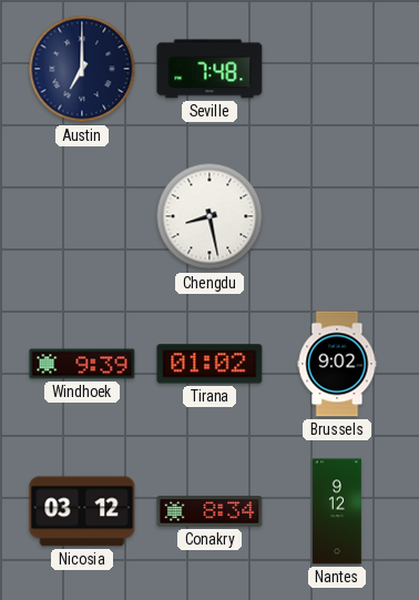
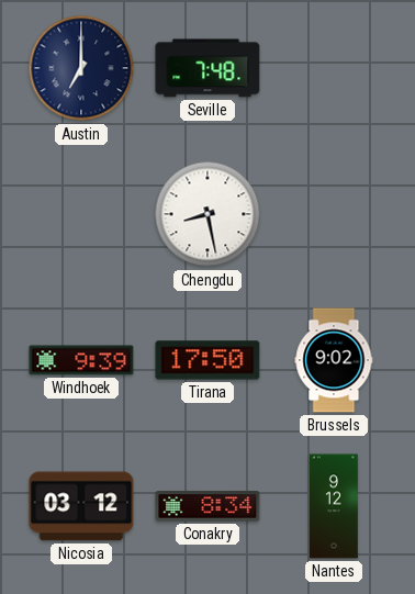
Tirana: 01:02 -> 17:50 (207, 360)
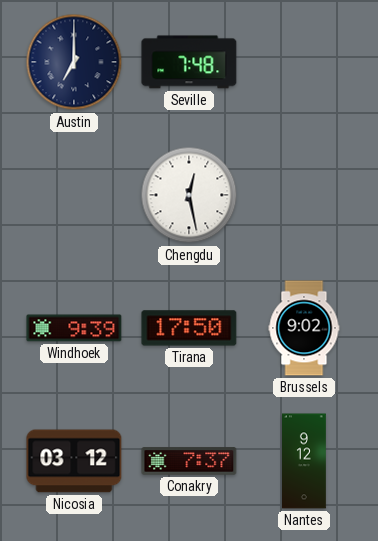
Chengdu: 8:28 -> 12:28 (189, 195)
Conakry: 8:34 -> 7:37 (189, 461)
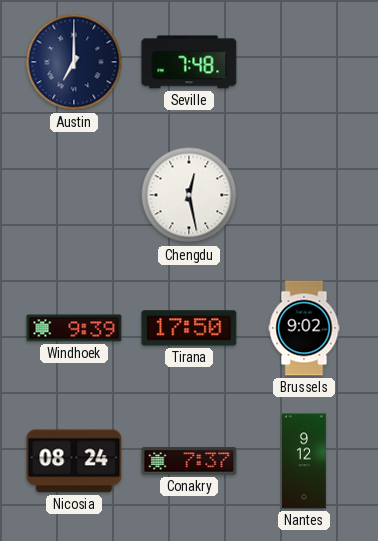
Nicosia: 03:12 -> 08:24 (74, 461)
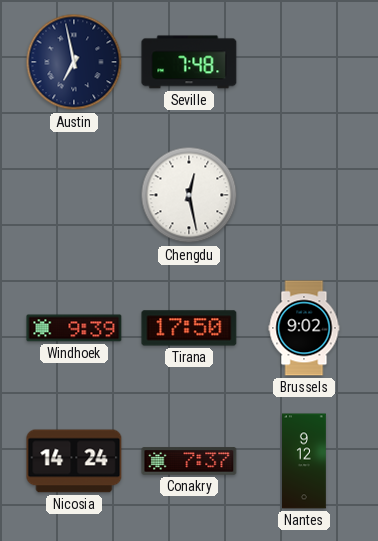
Austin: 7:00 -> 6:58 (74, 62)
Nicosia: 08:24 -> 14:24 (74, 461)
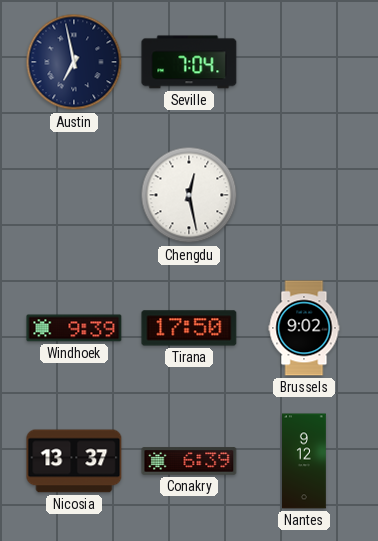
Seville: 7:48 -> 7:04 (189, 62)
Nicosia: 14:24 -> 13:37 (74, 461)
Conakry: 7:37 -> 6:39 (189, 461)
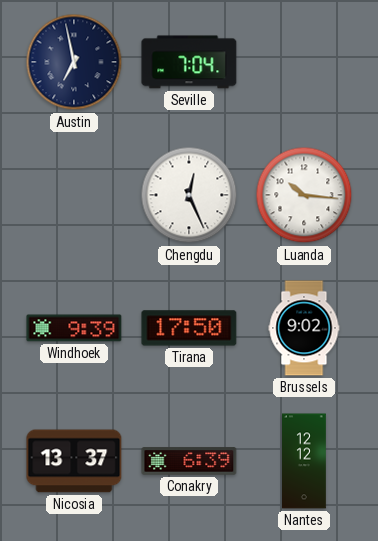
Chengdu: 12:28 -> 12:26 (189, 195)
Luanda: none -> 10:16 (304, 195)
Nantes: 9:12 -> 12:12 (305, 461)
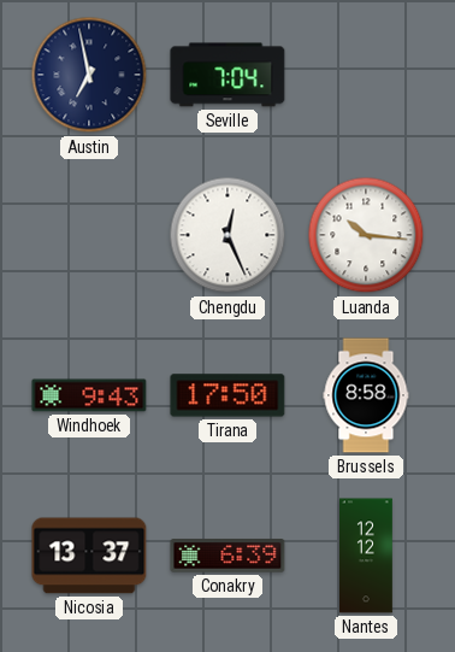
Windhoek: 9:39 -> 9:43 (89, 395)
Brussels: 9:02 -> 8:58 (366, 395)
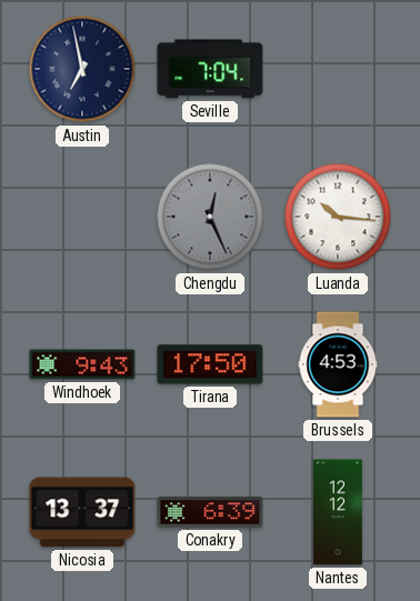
Chengdu dial: white -> grey (210, 217)
Brussels: 8:58 -> 4:53 (338, 364)
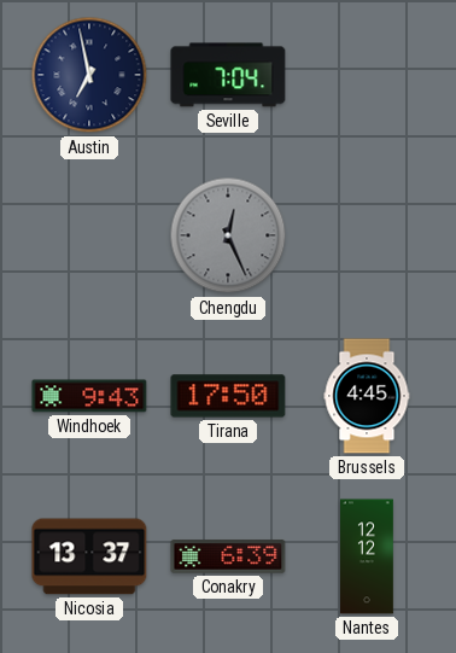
Luanda: 10:16 -> none (338, 217)
Brussels: 4:53 -> 4:45 (367, 396)
